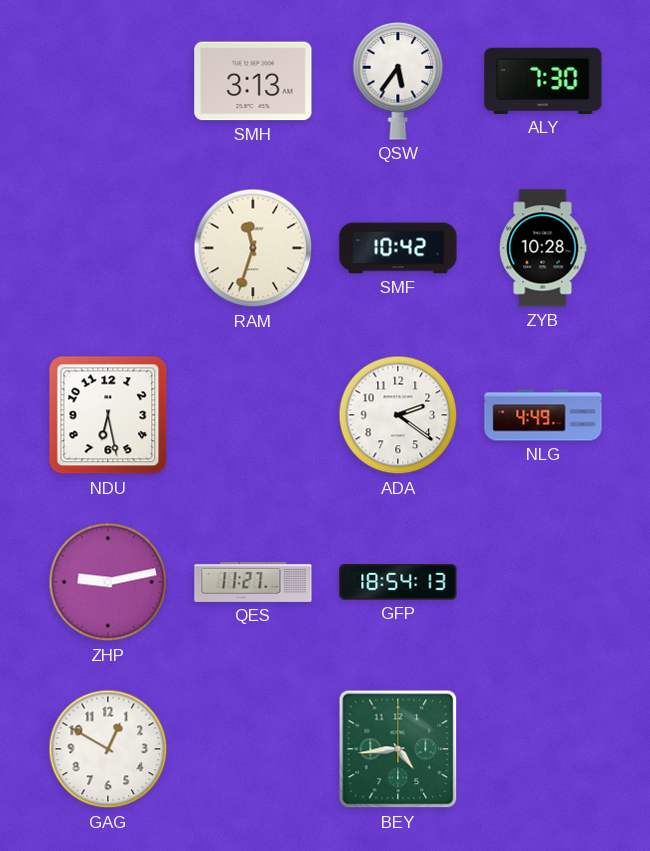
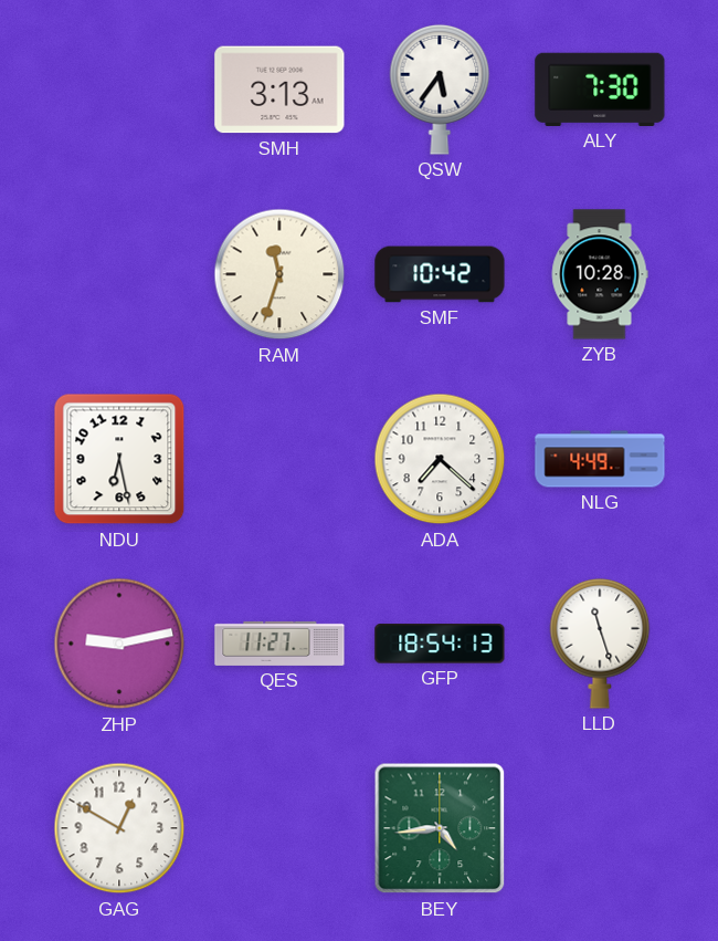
ADA: 2:21 -> 7:22 (440, 459)
LLD: none -> 11:27 (600, 644)
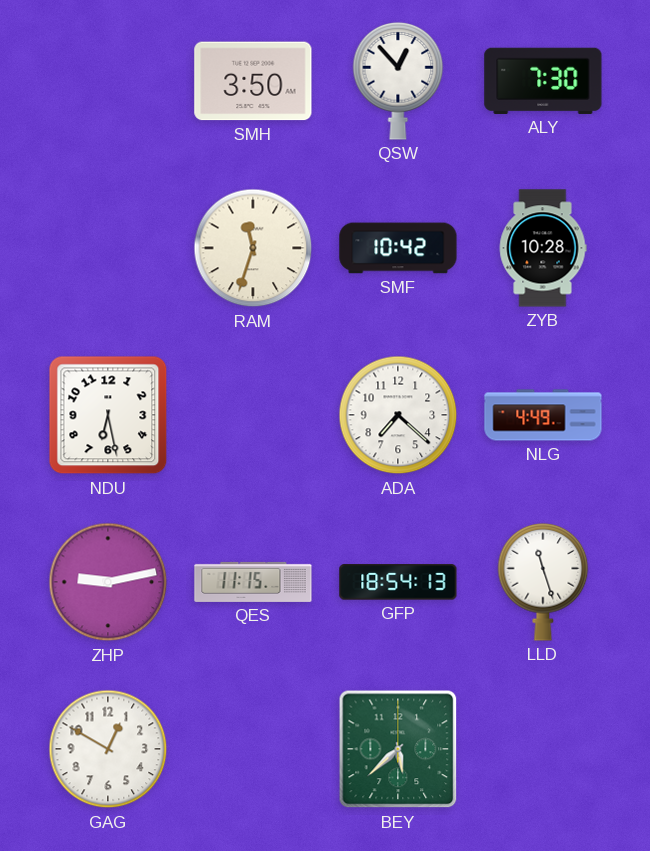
SMH: 3:13 -> 3:50 (253, 81)
QSW: 5:36 -> 12:53 (398, 81)
QES: 11:27 -> 11:15 (253, 582)
BEY: 4:44 -> 5:38 (398, 749)
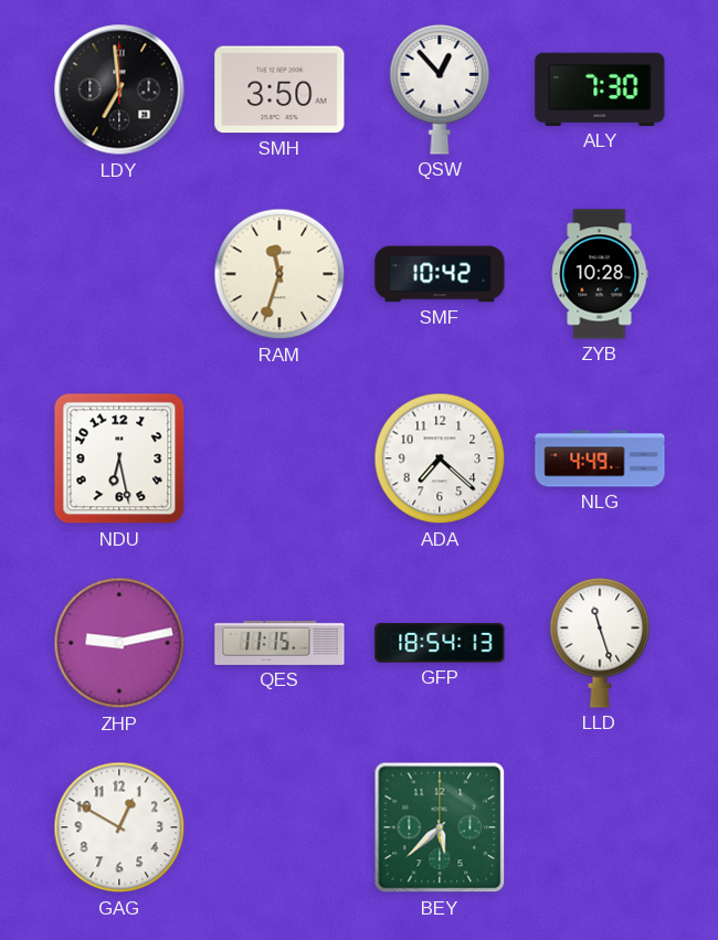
LDY: none -> 6:59 (119, 89)
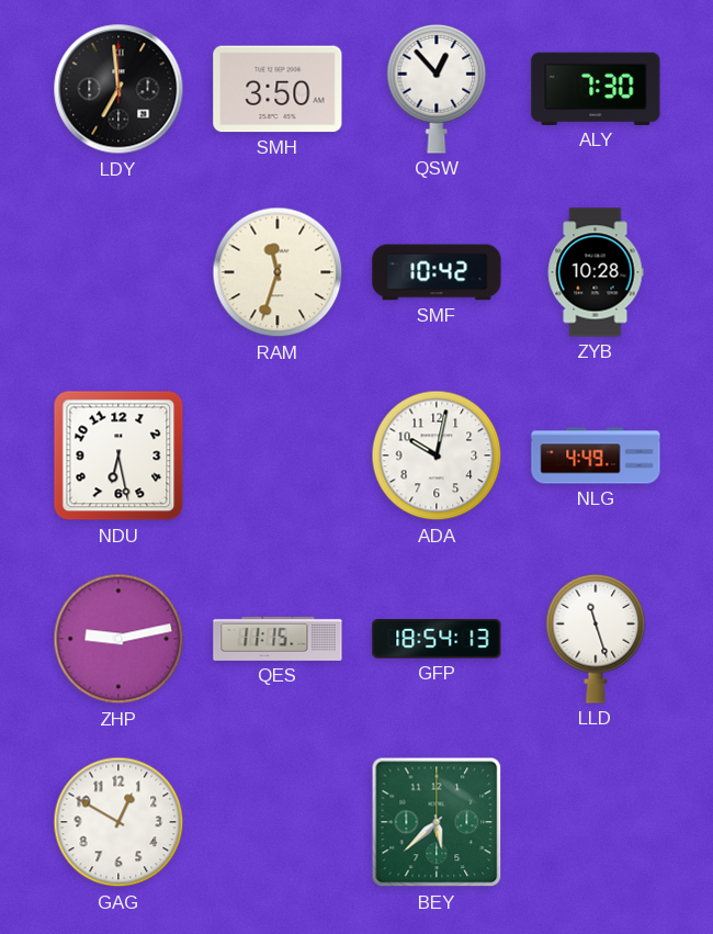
ADA: 7:22 -> 10:02 (437, 455)
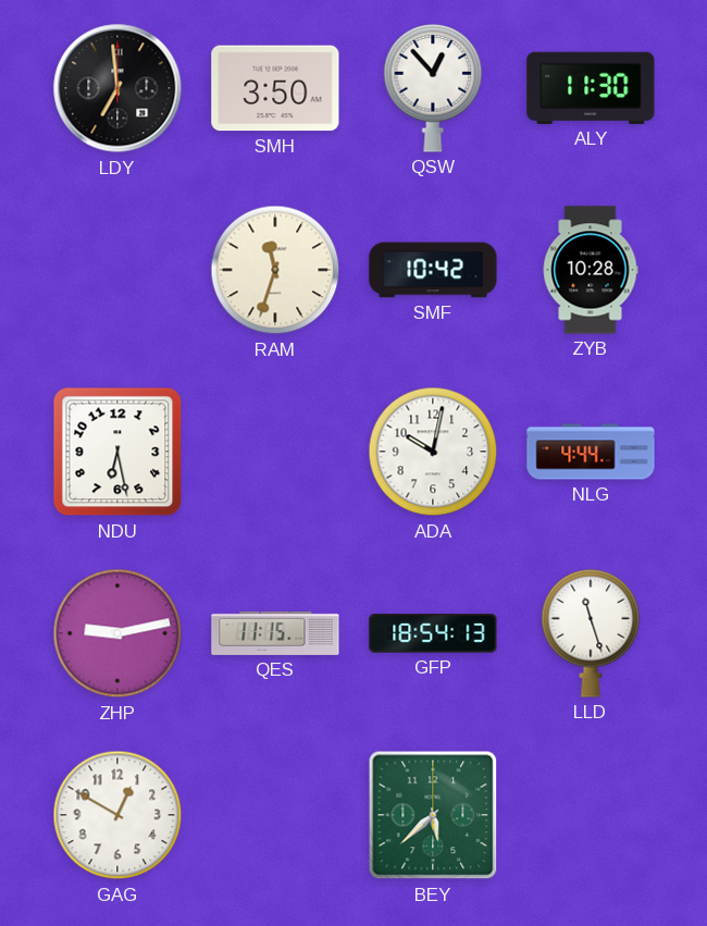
ALY: 7:30 -> 11:30 (591, 88)
NLG: 4:49 -> 4:44 (591, 452)
